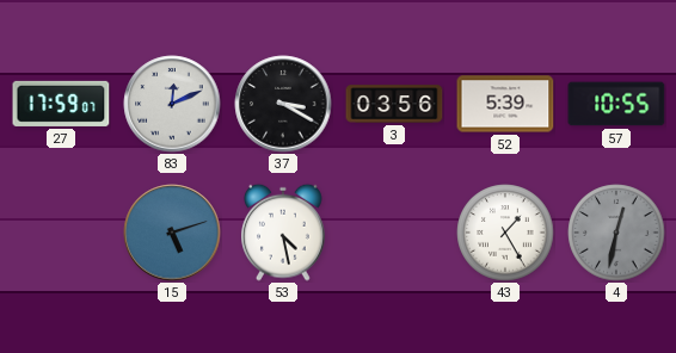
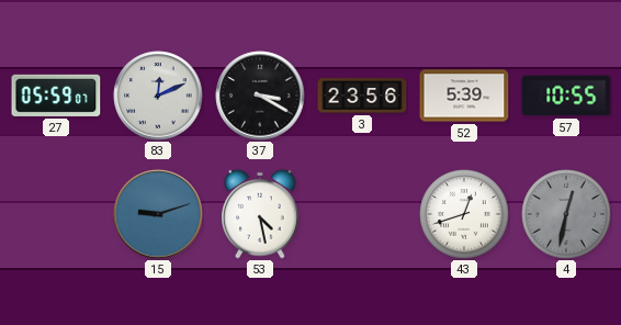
27: 17:59 -> 05:59 (56, 96)
3: 03:56 -> 23:56 (362, 96)
15: 5:12 -> 9:12 (158, 214)
43: 1:25 -> 12:42 (464, 214)
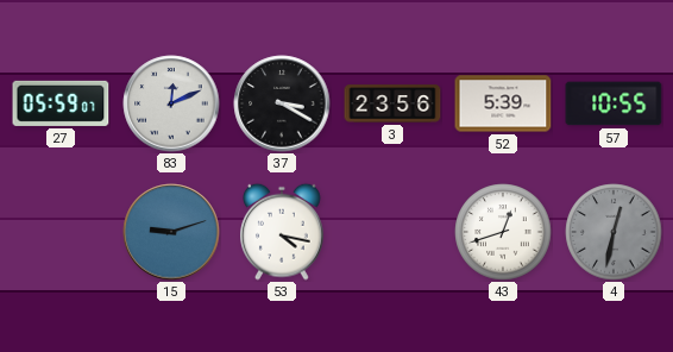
53: 4:28 -> 4:17 (283, 232)
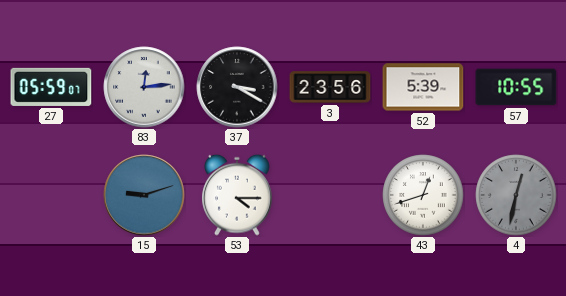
83: 12:11 -> 12:14 (144, 87)
53: 4:17 -> 4:15 (238, 195)
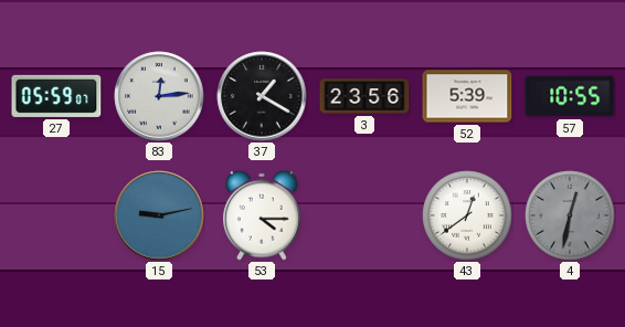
37: 3:20 -> 1:20 (262, 96)
15: 9:12 -> 9:13 (159, 215)
43: 12:42 -> 12:39 (467, 215)
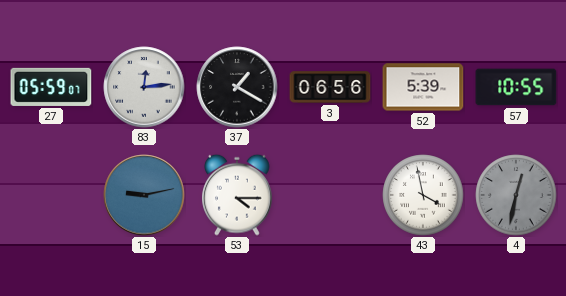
3: 23:56 -> 06:56 (330, 87)
43: 12:39 -> 3:58 (423, 195)
